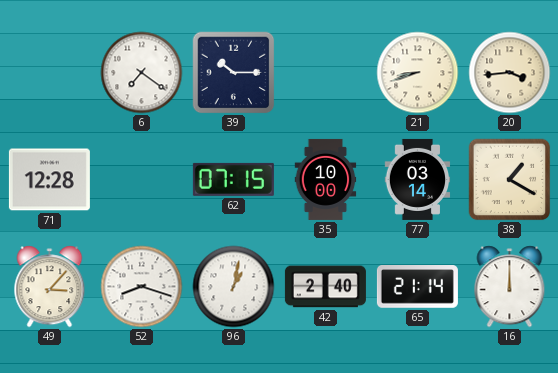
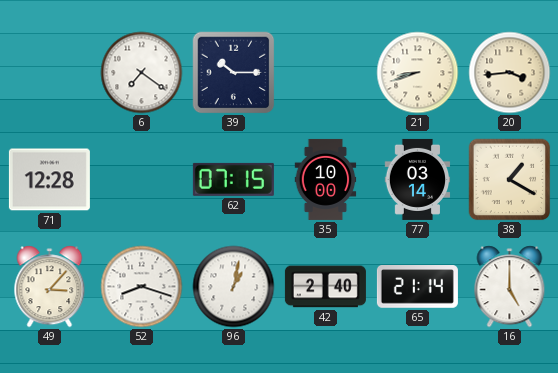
16: 12:00 -> 5:00 (510, 287)
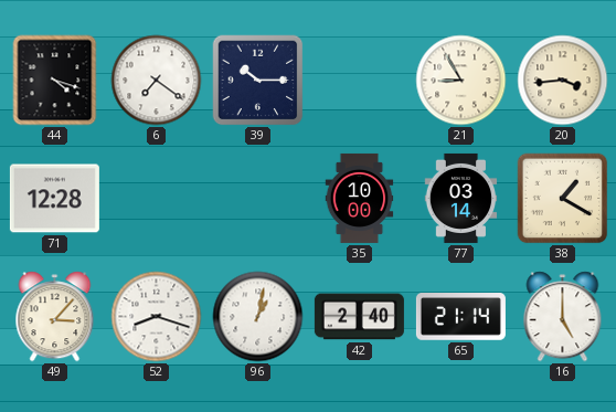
44: none -> 4:18 (55, 81)
21: 8:42 -> 8:55 (461, 81)
62: 07:15 -> none (233, 179)
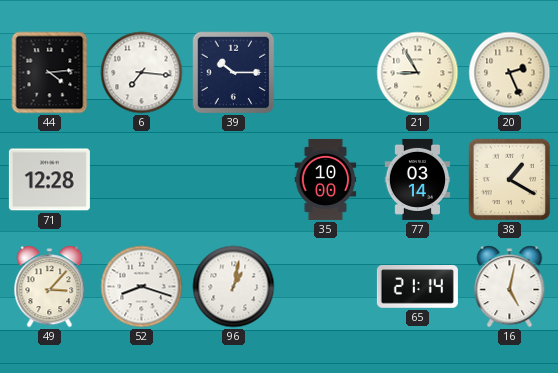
44: 4:18 -> 4:14 (50, 73)
6: 7:21 -> 7:16 (142, 73)
20: 3:44 -> 2:26 (510, 73)
42: 2:40 -> none (359, 317)
16: 5:00 -> 5:02 (510, 287)
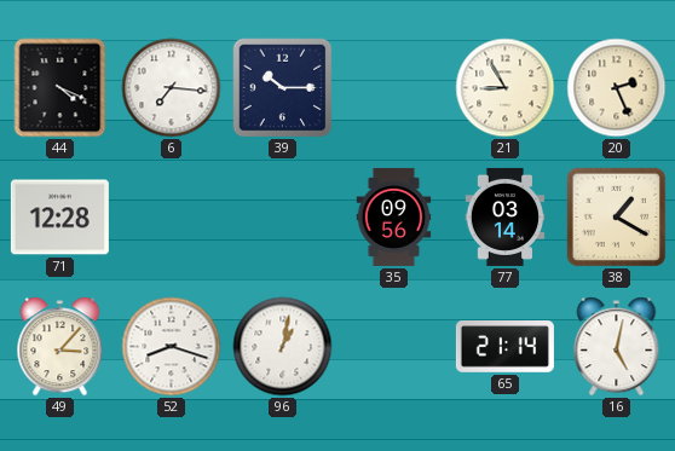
44: 4:14 -> 4:19 (60, 88)
35: 10:00 -> 09:56 (394, 216)
